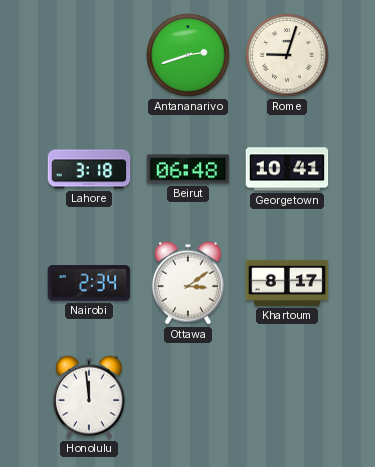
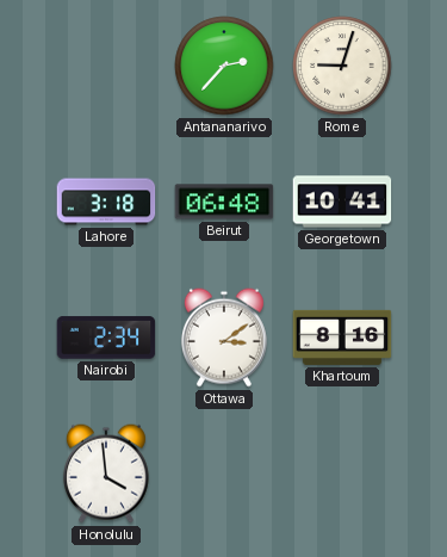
Antananarivo: 2:42 -> 2:37 (224, 66)
Khartoum: 8:17 -> 8:16 (342, 338)
Honolulu: 11:59 -> 3:59 (106, 474)
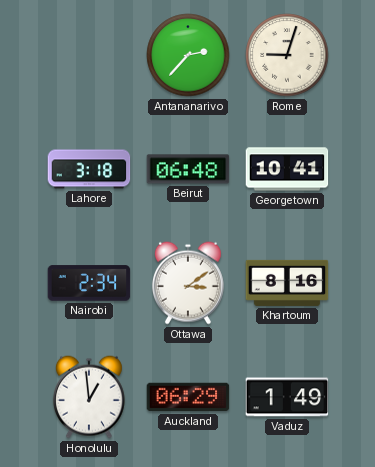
Honolulu: 3:59 -> 12:59 (89, 397)
Auckland: none -> 06:29 (188, 397)
Vaduz: none -> 1:49 (287, 397)
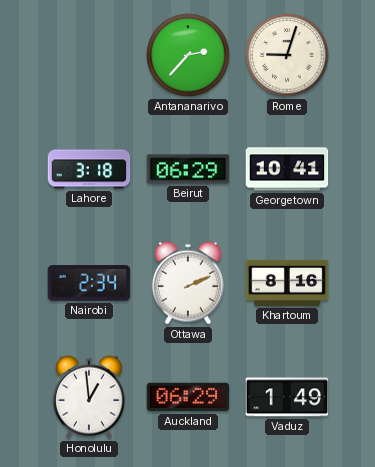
Beirut: 06:48 -> 06:29 (188, 169)
Ottawa: 3:09 -> 2:11 (188, 283)
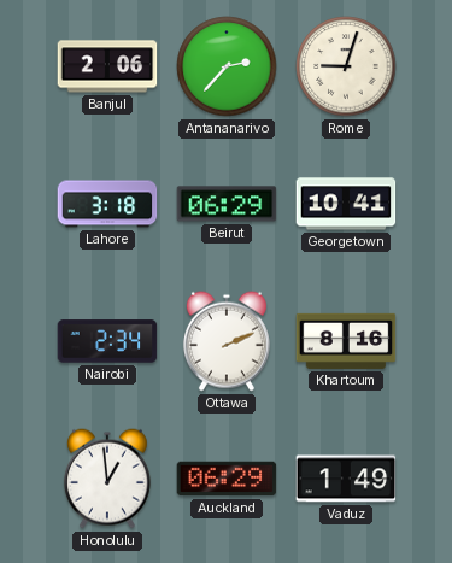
Banjul: none -> 2:06 (107, 66)
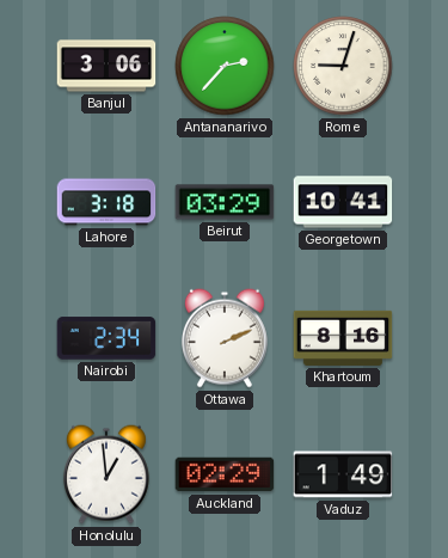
Banjul: 2:06 -> 3:06 (106, 66)
Beirut: 06:29 -> 03:29 (225, 202)
Auckland: 06:29 -> 02:29 (225, 474)
